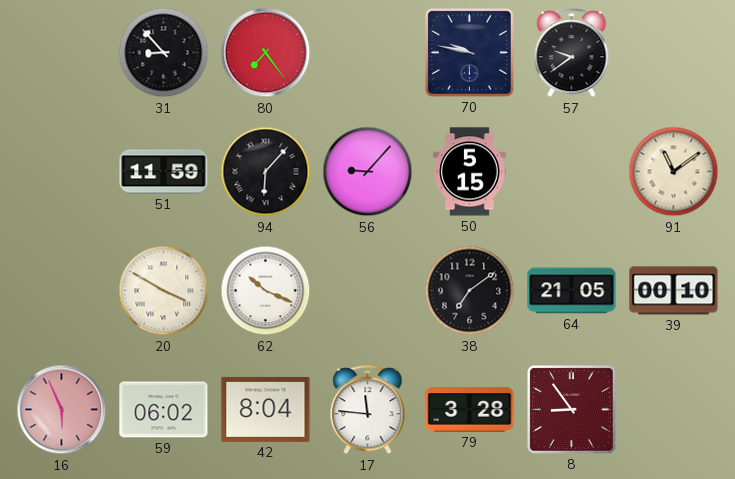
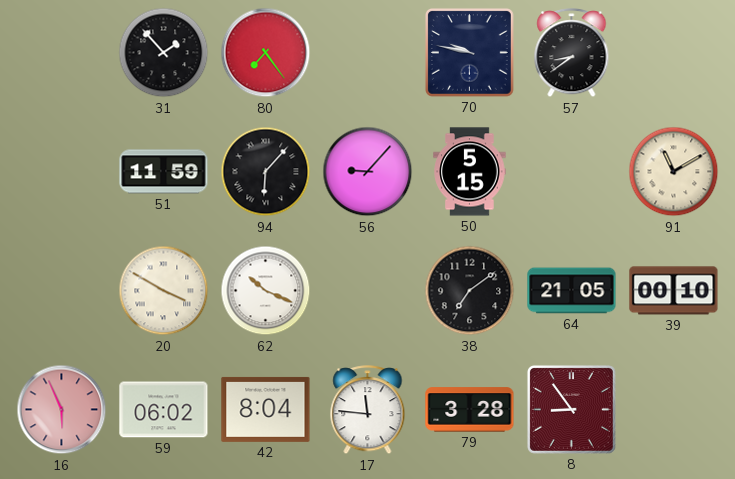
31: 8:53 -> 1:53 (164, 53)
57: 9:39 -> 8:39 (572, 53)
91: 11:09 -> 11:10 (674, 172)
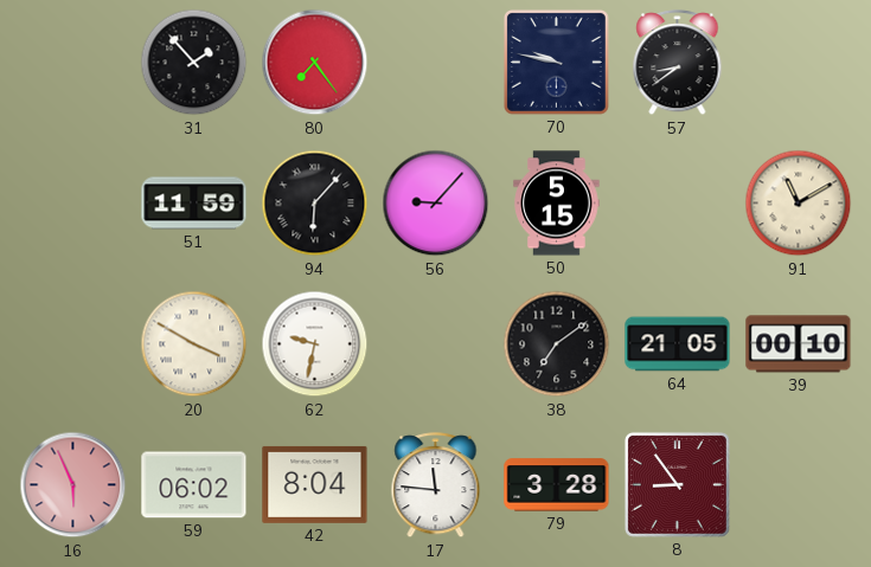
62: 10:19 -> 9:32 (315, 344)
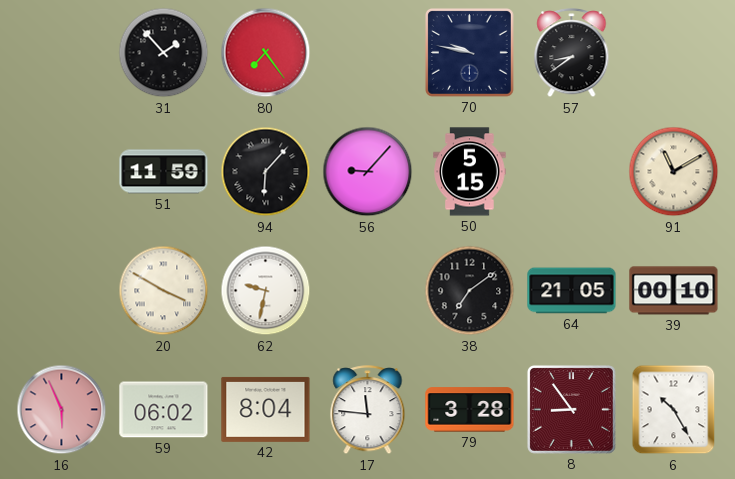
6: none -> 10:25 (674, 410)
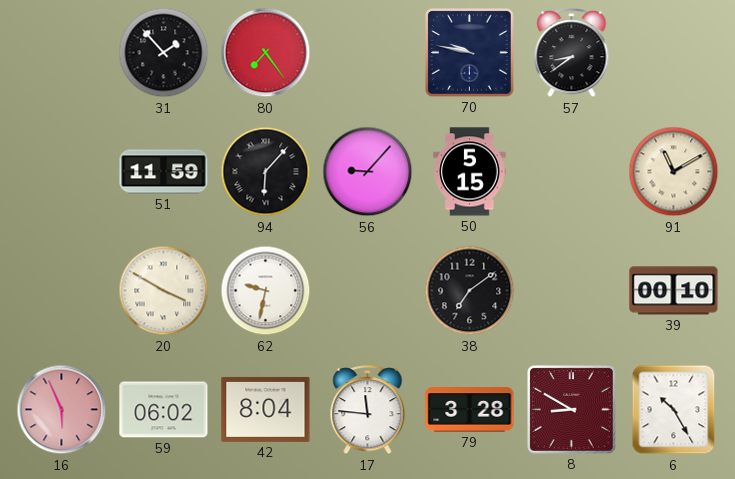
64: 21:05 -> none (572, 291)
8: 8:54 -> 8:50 (571, 409)
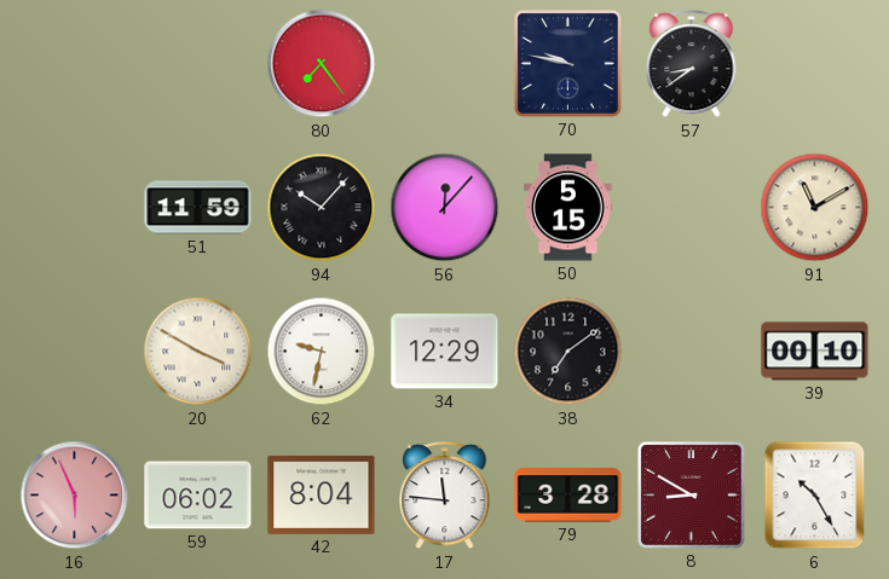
31: 1:53 -> none (164, 53)
94: 6:07 -> 10:07 (322, 208)
56: 9:07 -> 12:07 (445, 208)
34: none -> 12:29 (445, 352)
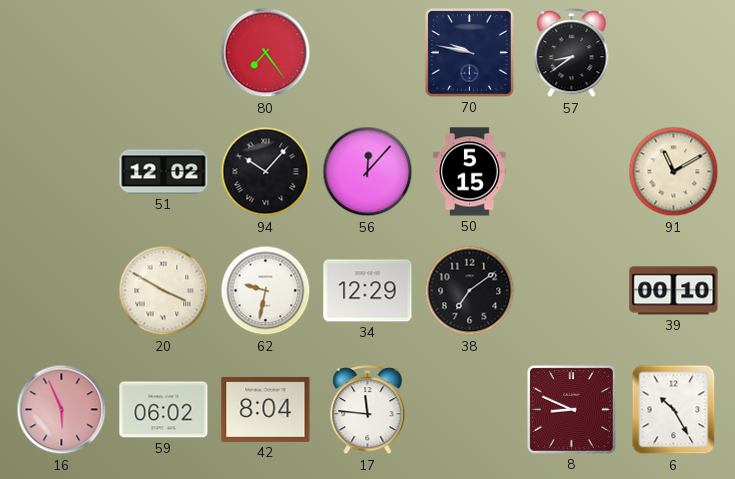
51: 11:59 -> 12:02 (164, 172)
79: 3:28 -> none (568, 496)
8: 8:50 -> 8:49 (571, 409)
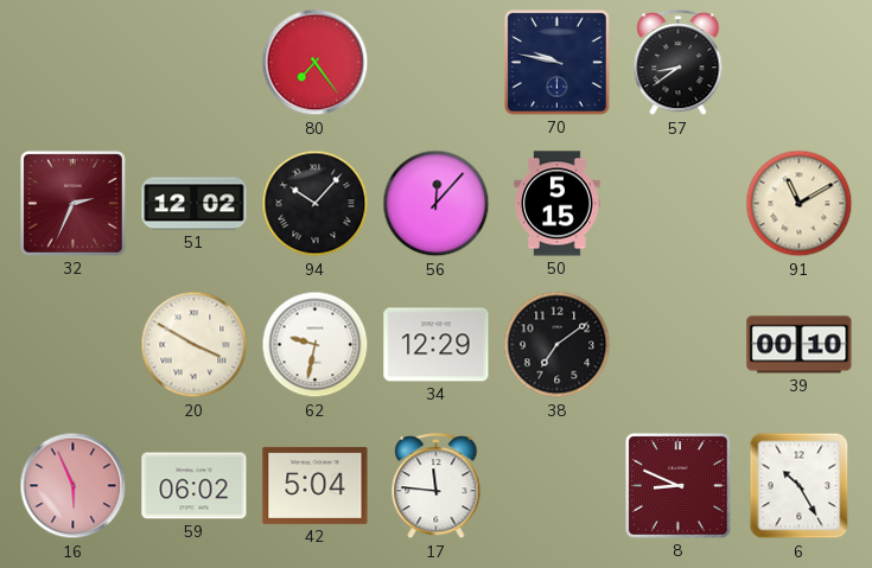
32: none -> 2:34 (72, 203)
42: 8:04 -> 5:04 (316, 485)
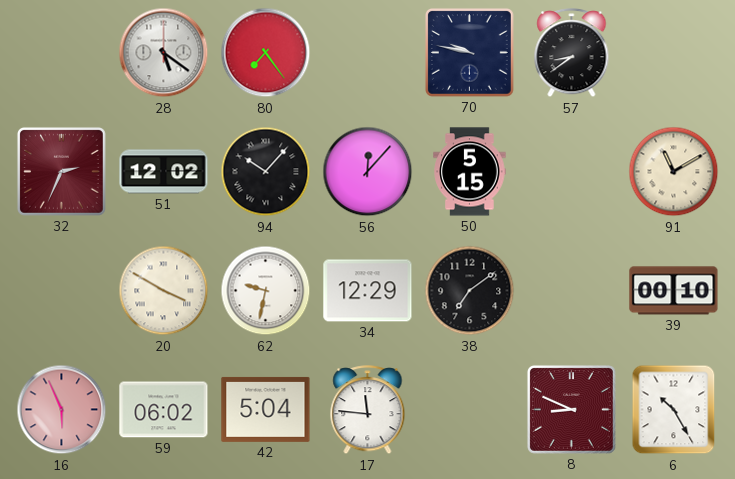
28: none -> 5:21 (164, 53)
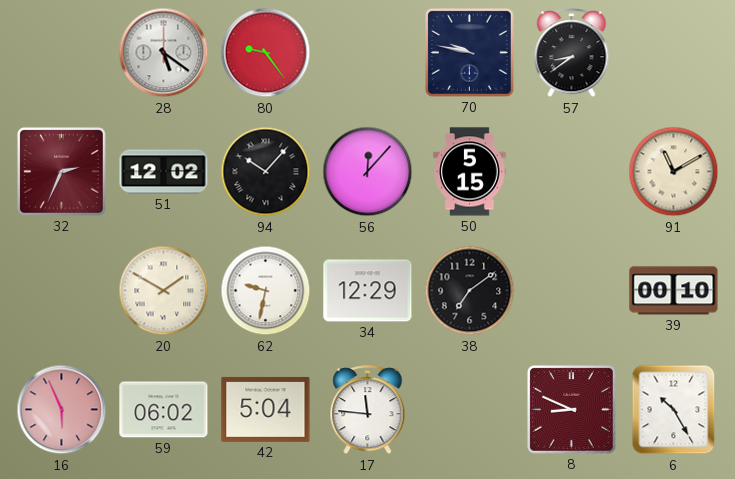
80: 7:24 -> 9:24 (266, 53)
20: 3:50 -> 1:50 (164, 291)
